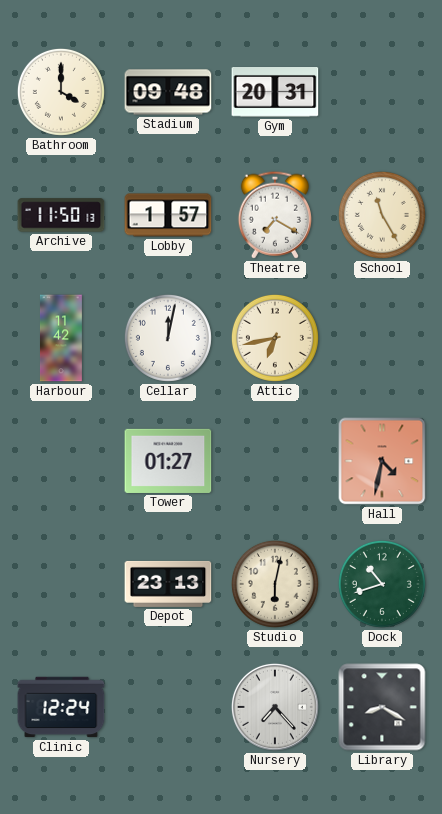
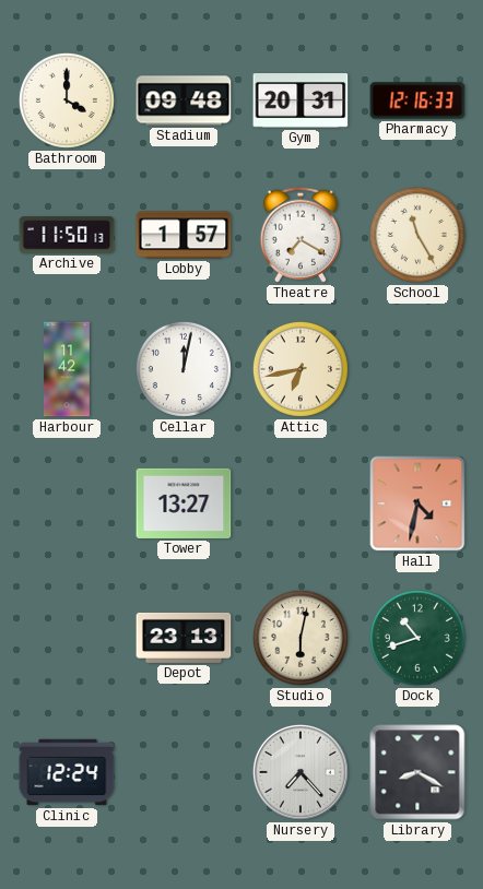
Pharmacy: none -> 12:16 (417, 100)
Tower: 01:27 -> 13:27 (184, 503)
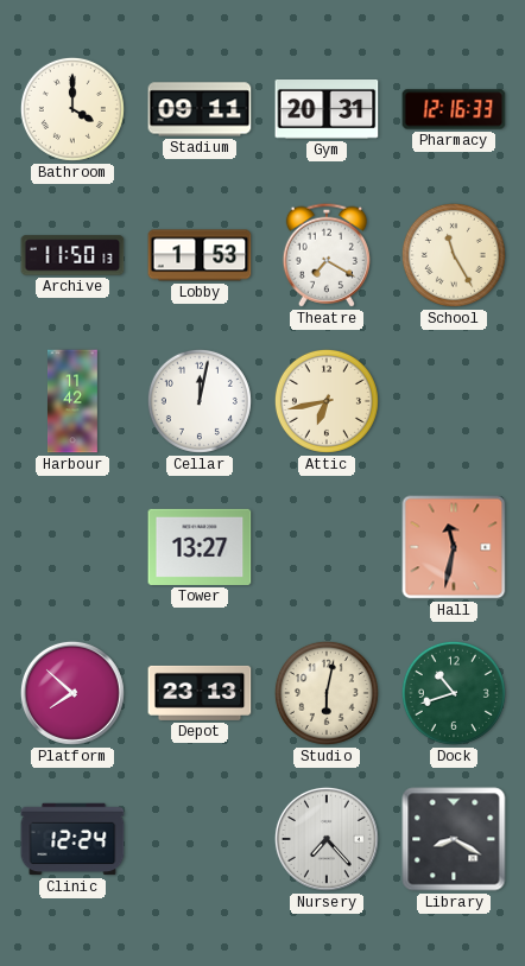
Stadium: 09:48 -> 09:11 (200, 109)
Lobby: 1:57 -> 1:53 (200, 255)
Hall: 4:32 -> 11:32 (454, 547)
Platform: none -> 7:52 (72, 693)
